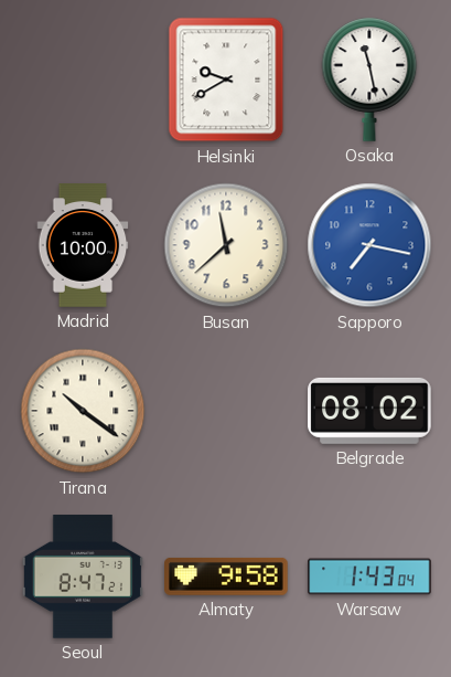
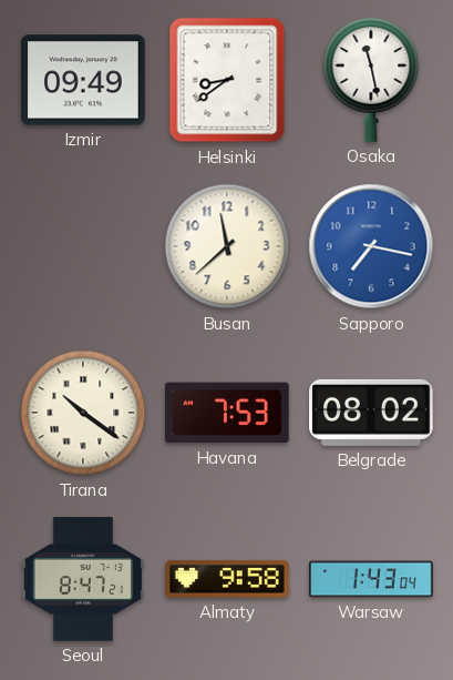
Izmir: none -> 09:49 (83, 80)
Helsinki: 9:40 -> 8:39 (227, 80)
Madrid: 10:00 -> none (83, 245)
Havana: none -> 7:53 (228, 413)
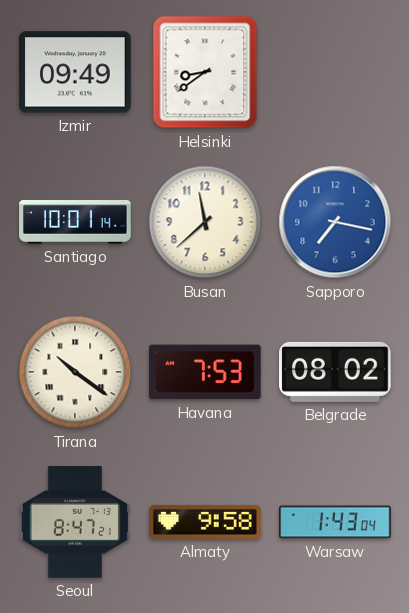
Osaka: 11:28 -> none (371, 80)
Santiago: none -> 10:01 (75, 223)
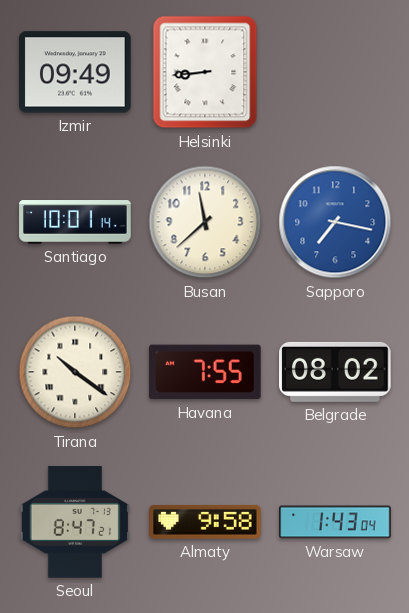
Helsinki: 8:39 -> 8:44 (205, 72)
Havana: 7:53 -> 7:55 (206, 372)
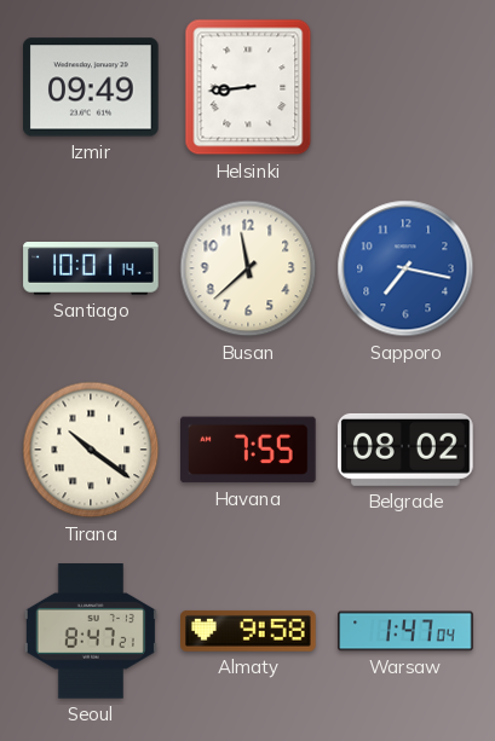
Warsaw: 1:43 -> 1:47 (405, 631)
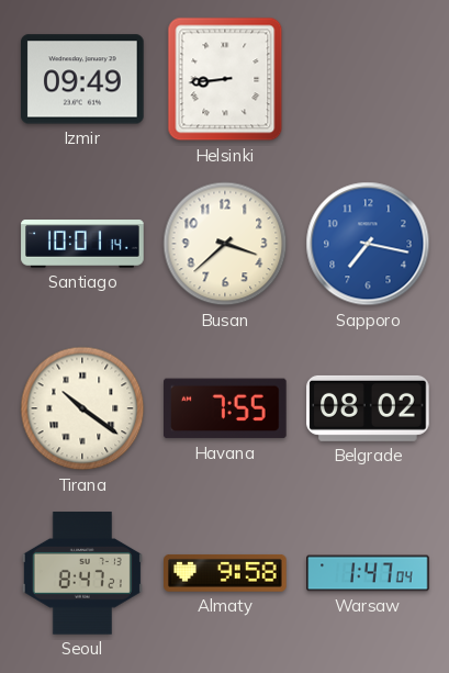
Busan: 11:38 -> 3:38 (225, 244)
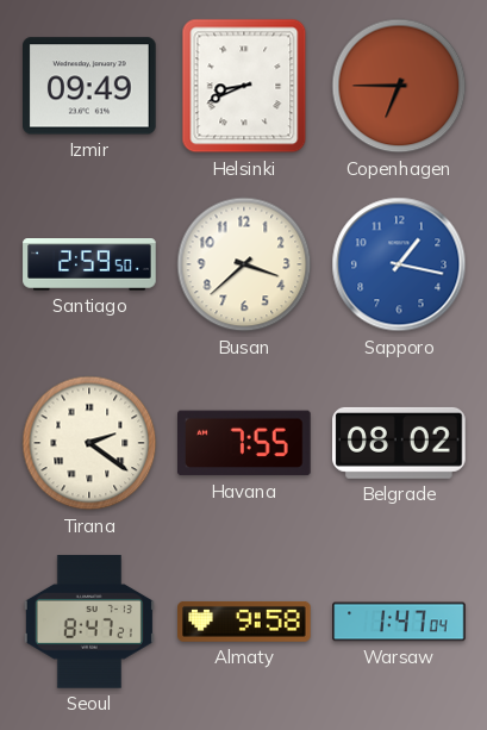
Helsinki: 8:44 -> 8:41 (244, 86)
Copenhagen: none -> 6:45 (399, 86)
Santiago: 10:01 -> 2:59 (89, 266)
Sapporo: 7:17 -> 1:17 (399, 264)
Tirana: 10:21 -> 2:21 (89, 443)
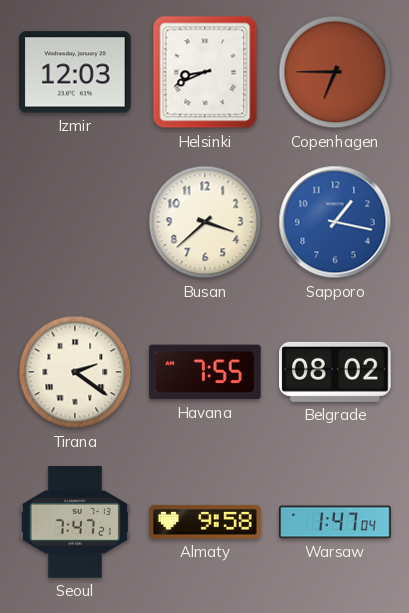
Izmir: 09:49 -> 12:03 (75, 72)
Santiago: 2:59 -> none (89, 266)
Seoul: 8:47 -> 7:47 (75, 522)
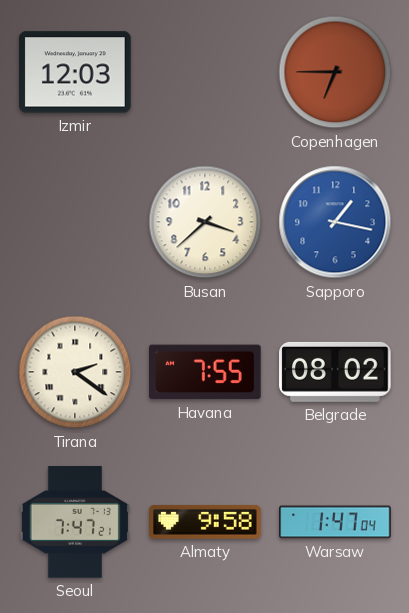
Helsinki: 8:41 -> none (205, 72)
